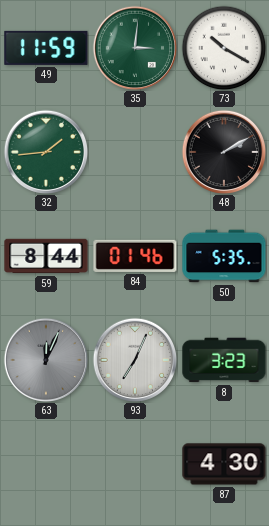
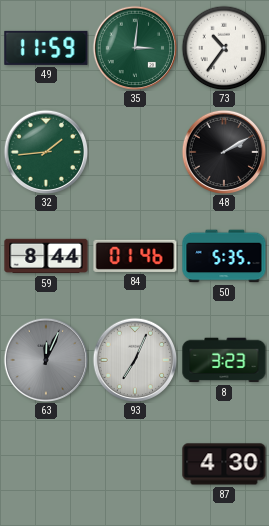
73: 10:20 -> 10:36 (224, 48)
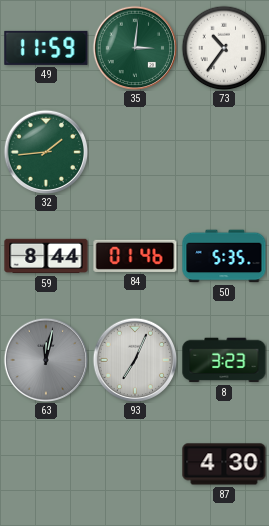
48: 2:10 -> none (224, 152)
63: 12:04 -> 12:02 (46, 360)
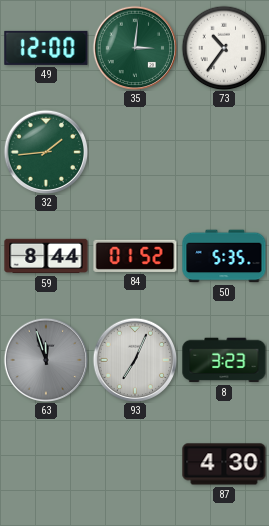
49: 11:59 -> 12:00 (46, 48)
84: 01:46 -> 01:52 (135, 256)
63: 12:02 -> 11:57 (46, 360)
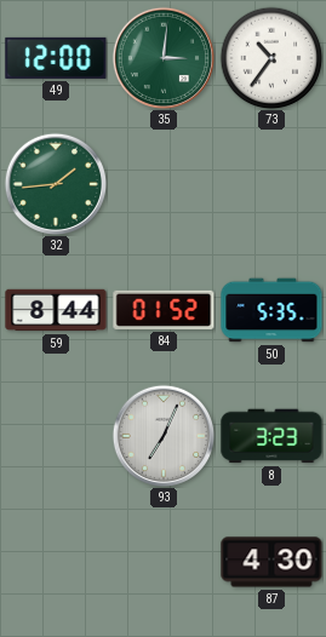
63: 11:57 -> none (46, 360)
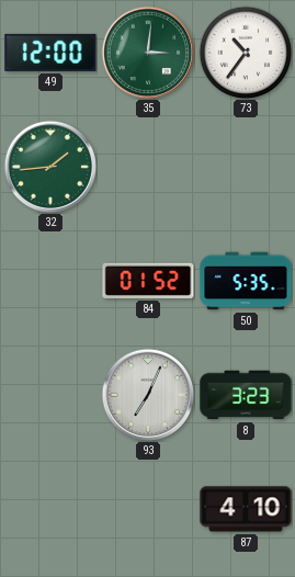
59: 8:44 -> none (56, 310)
87: 4:30 -> 4:10 (246, 509)
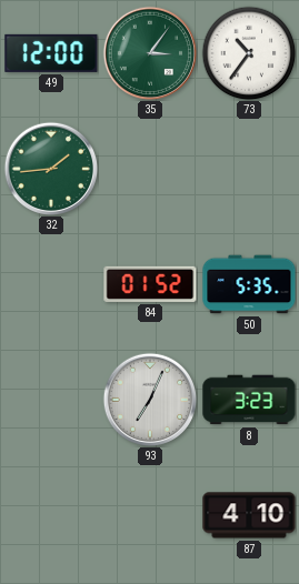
35: 3:01 -> 3:06 (150, 53)
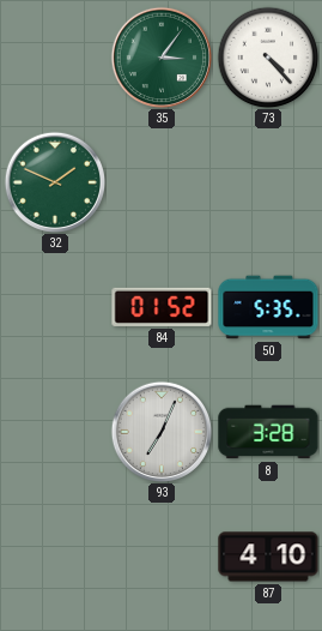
49: 12:00 -> none (51, 53)
73: 10:36 -> 4:23 (268, 58)
32: 1:44 -> 1:49 (55, 182)
8: 3:23 -> 3:28 (268, 432)
